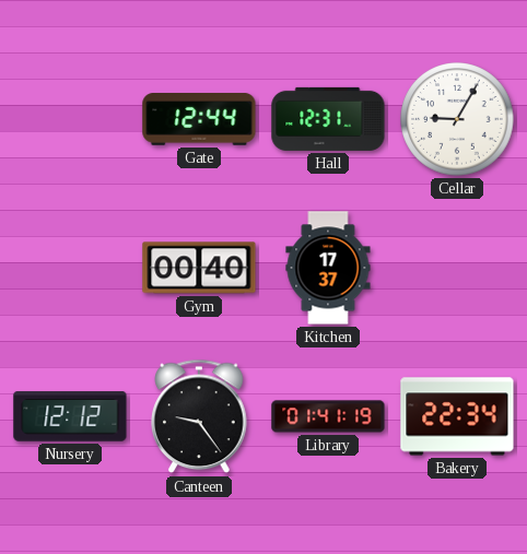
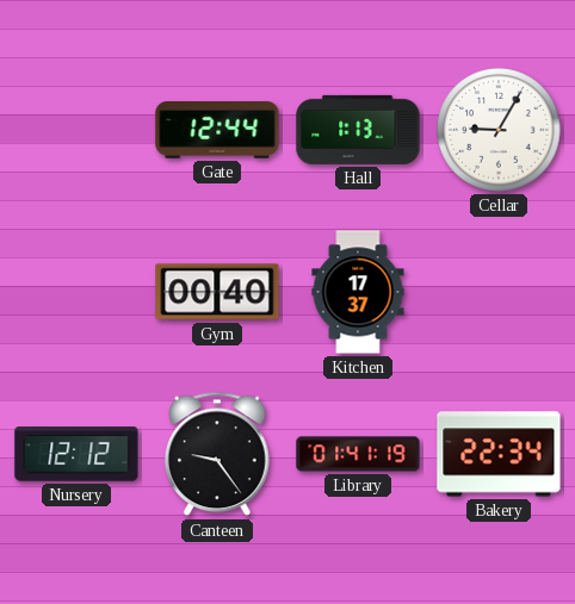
Hall: 12:31 -> 1:13 (358, 130)
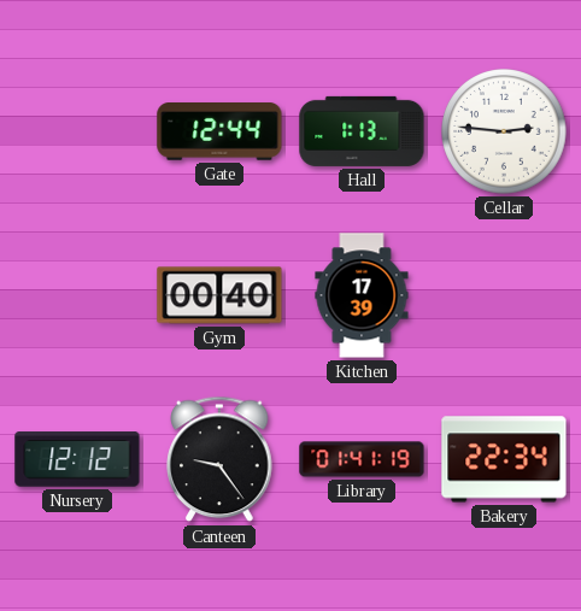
Cellar: 9:05 -> 2:46 (504, 131)
Kitchen: 17:37 -> 17:39 (362, 295)
